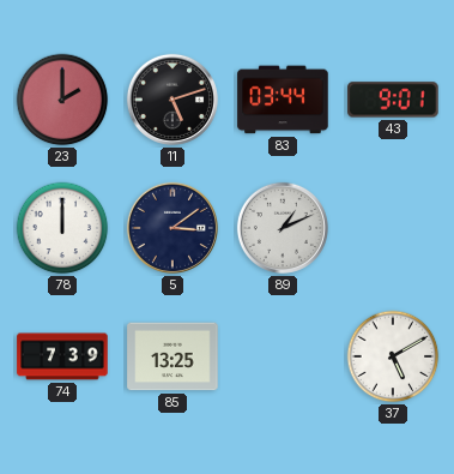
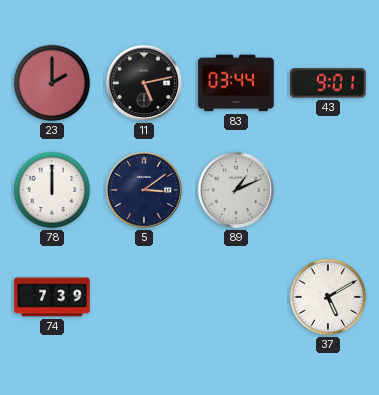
11: 5:12 -> 5:13 (144, 83)
85: 13:25 -> none (172, 356)
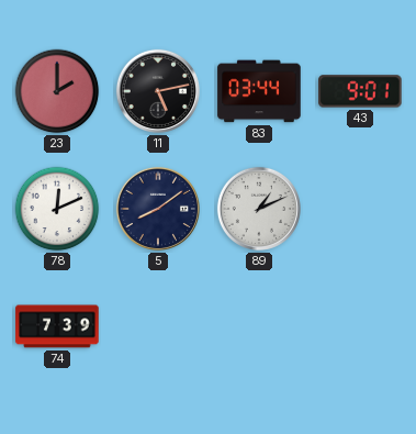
78: 12:00 -> 12:11 (57, 209)
5: 3:09 -> 8:09 (158, 209)
37: 5:10 -> none (328, 297)
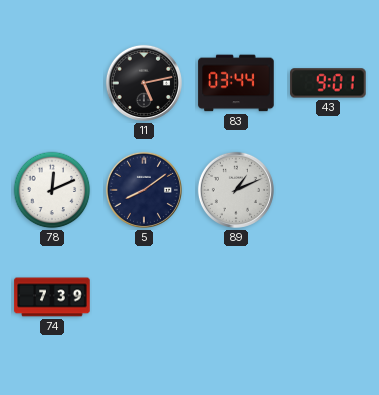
23: 2:00 -> none (57, 91)
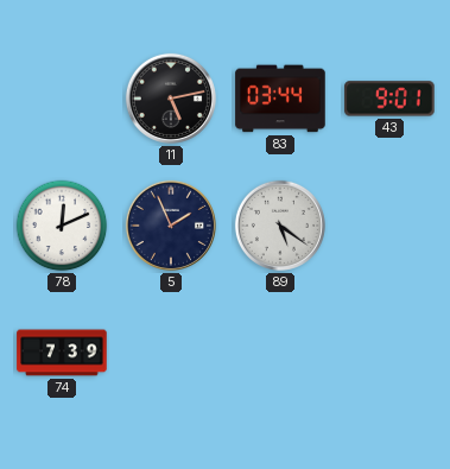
5: 8:09 -> 1:56 (171, 226)
89: 1:11 -> 5:21 (280, 226)
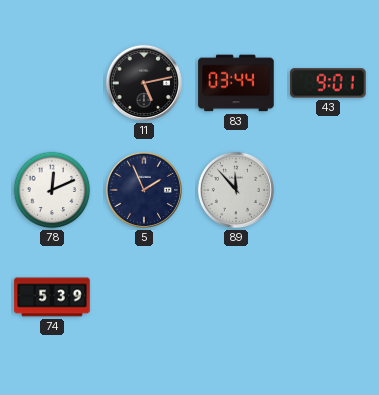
89: 5:21 -> 11:53 (236, 190)
74: 7:39 -> 5:39 (52, 297)
